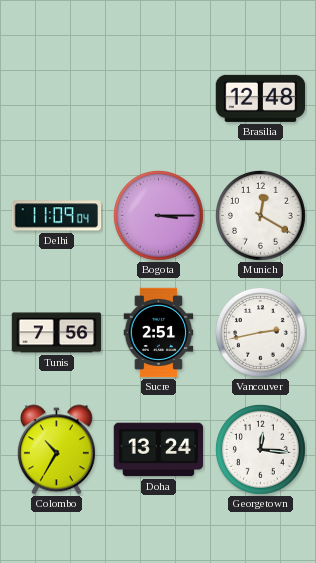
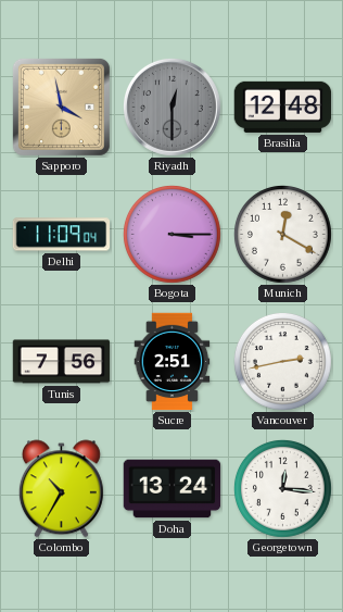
Sapporo: none -> 3:58 (61, 107)
Riyadh: none -> 12:30 (171, 107)
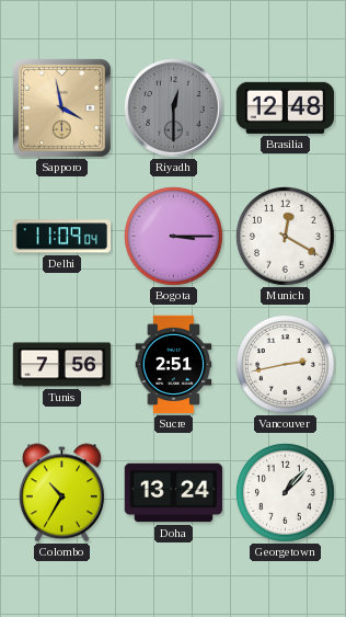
Georgetown: 12:16 -> 1:07 (286, 493)
